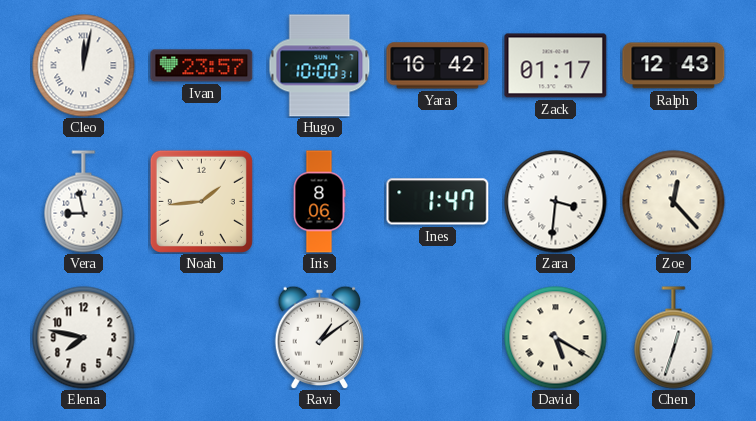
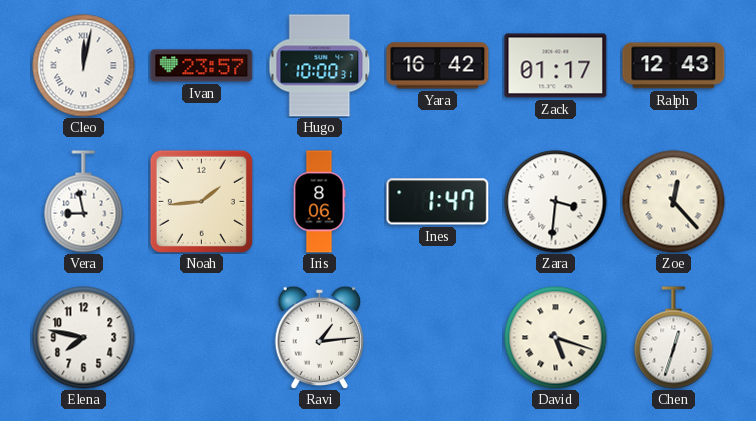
Ravi: 1:09 -> 1:14 (319, 337)
David: 5:20 -> 5:18 (556, 338)
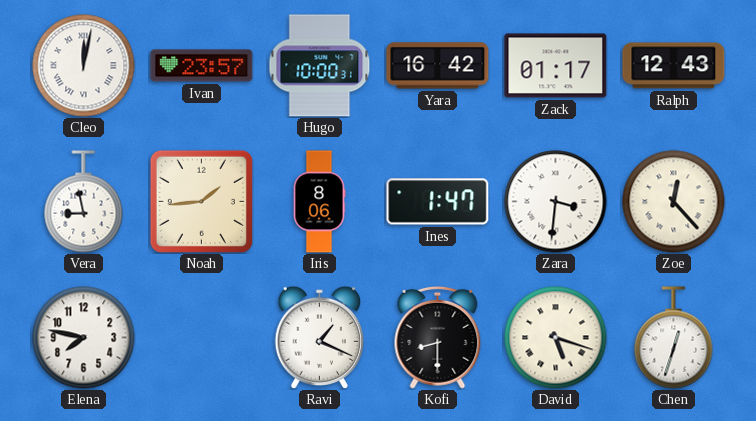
Ravi: 1:14 -> 1:19 (319, 337)
Kofi: none -> 8:30 (438, 337)
